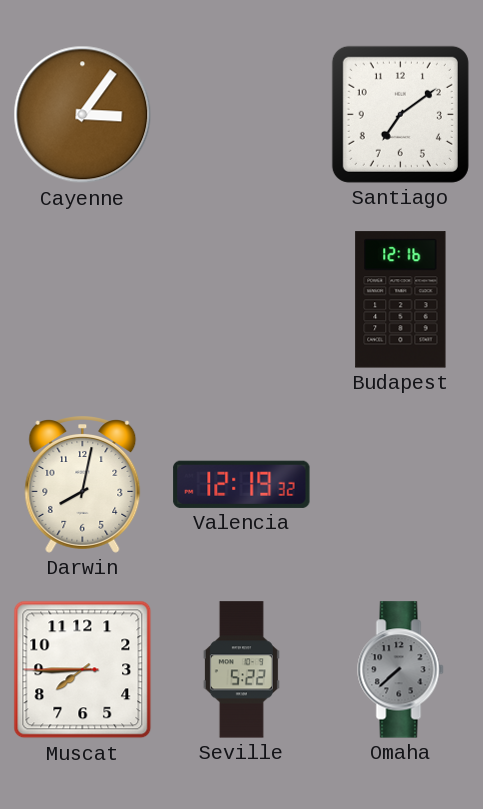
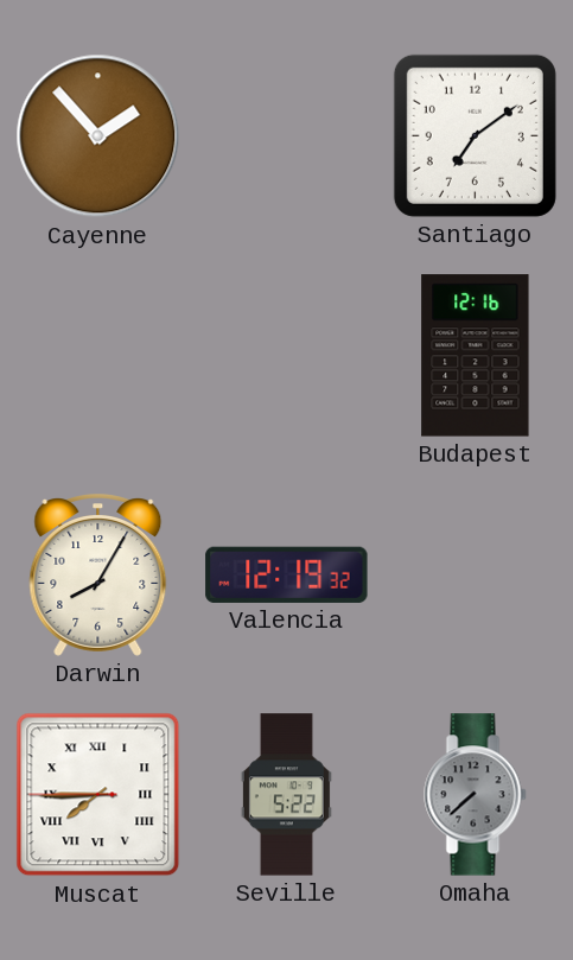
Cayenne: 3:06 -> 1:53 (98, 136)
Darwin: 8:02 -> 8:05 (98, 576)
Muscat numerals: Arabic -> Roman (98, 795)
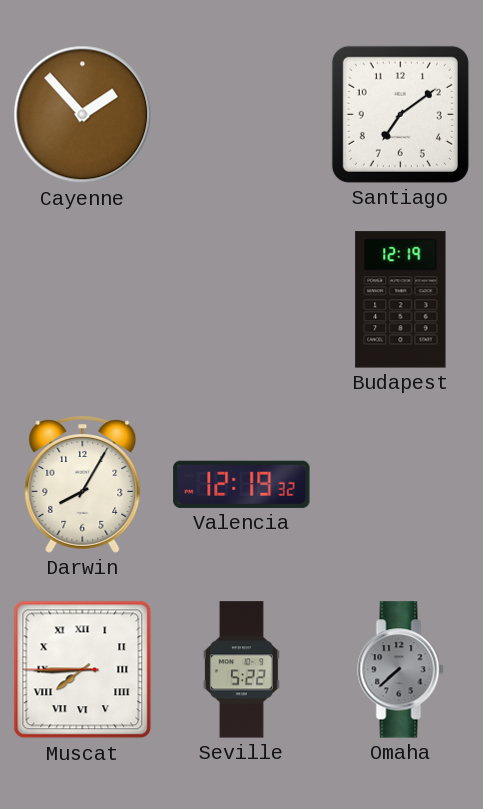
Budapest: 12:16 -> 12:19 (401, 300)
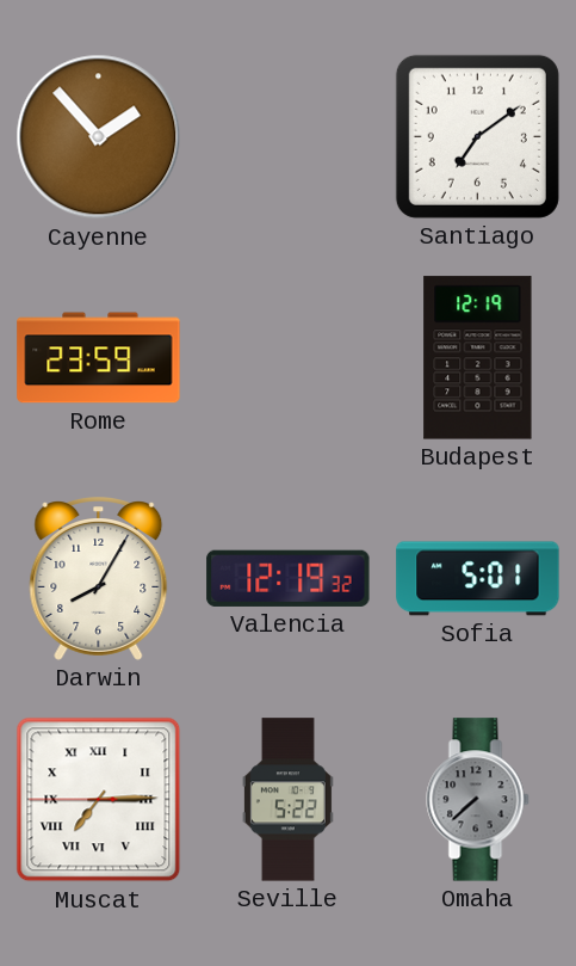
Rome: none -> 23:59 (99, 358)
Sofia: none -> 5:01 (478, 579)
Muscat: 7:44 -> 7:14 (99, 800)
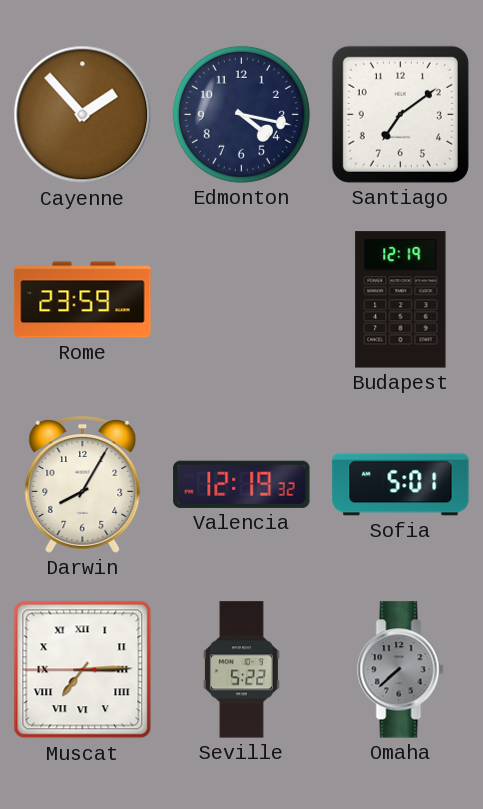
Edmonton: none -> 4:17 (241, 114)
